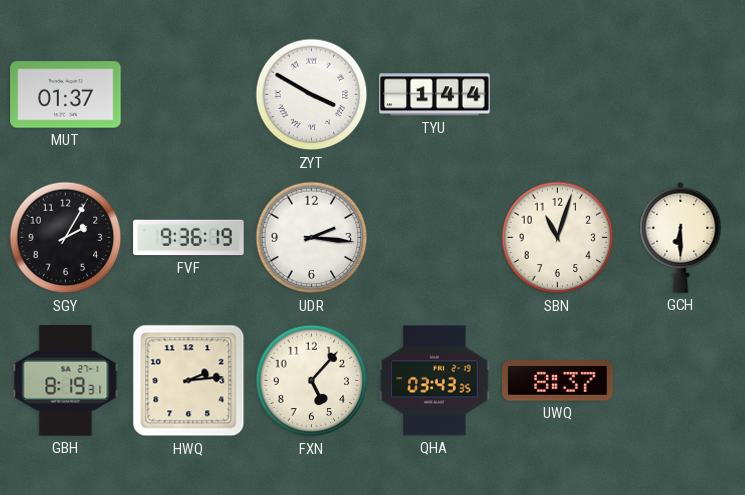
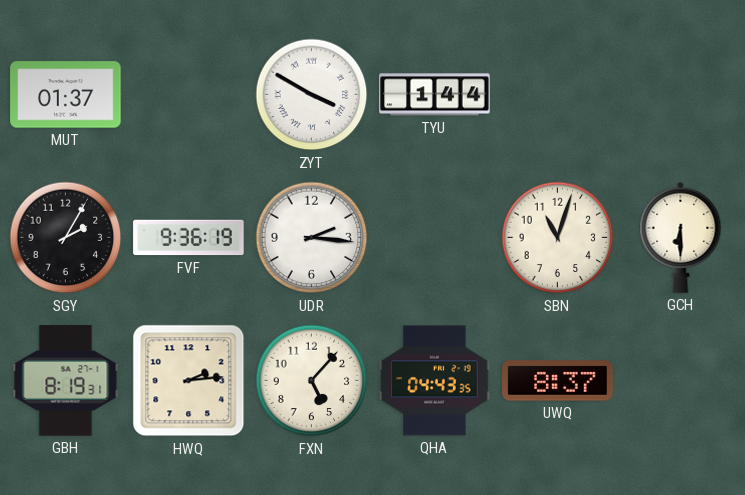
QHA: 03:43 -> 04:43 (435, 381)
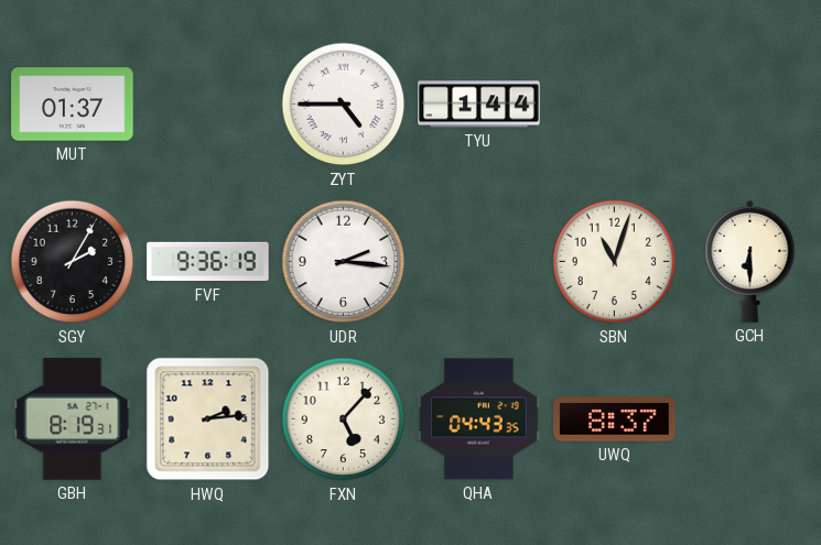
ZYT: 3:50 -> 4:45 (344, 105)
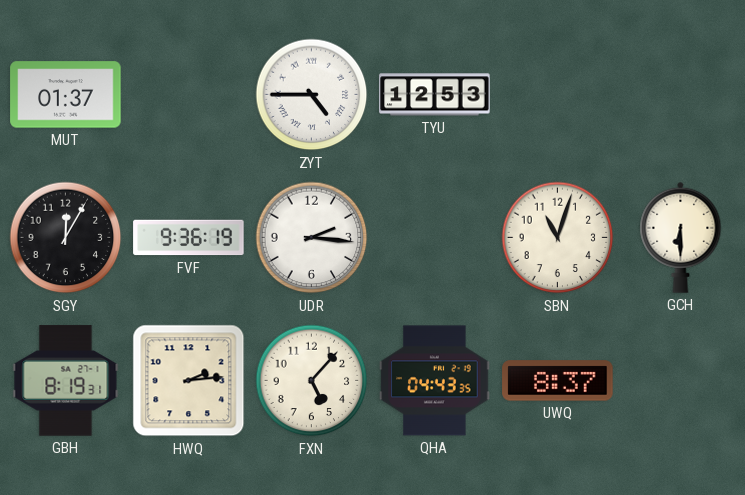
TYU: 1:44 -> 12:53 (435, 95)
SGY: 2:05 -> 12:05 (66, 238)
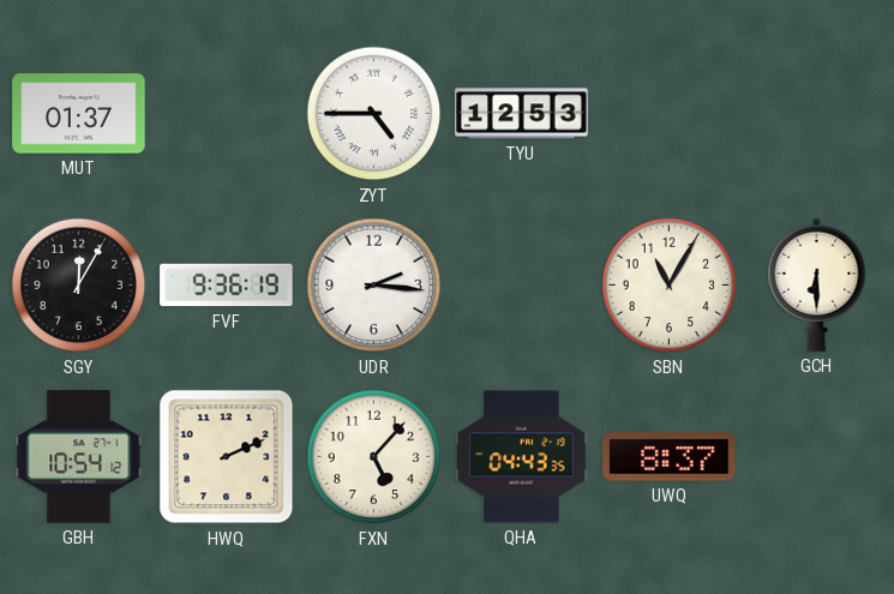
SBN: 11:03 -> 11:05 (670, 286)
GBH: 8:19 -> 10:54 (79, 457)
HWQ: 2:14 -> 2:11 (227, 457)
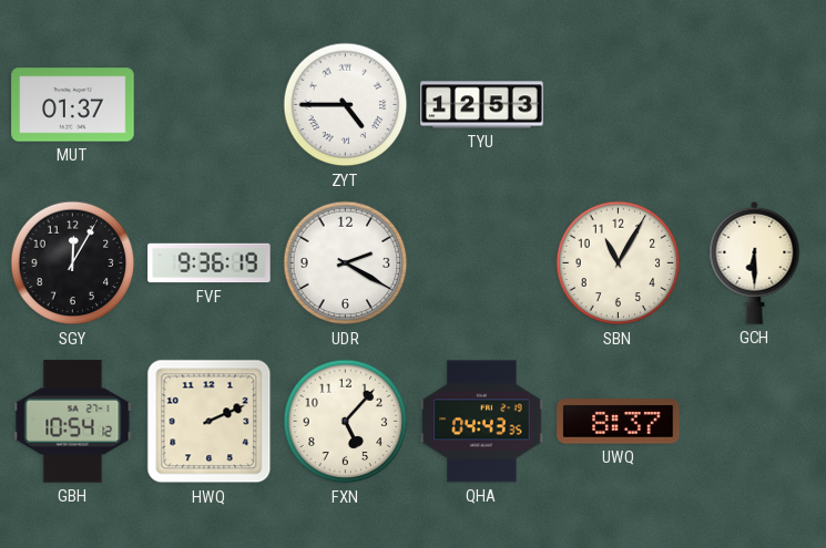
UDR: 2:16 -> 2:20 (346, 263)
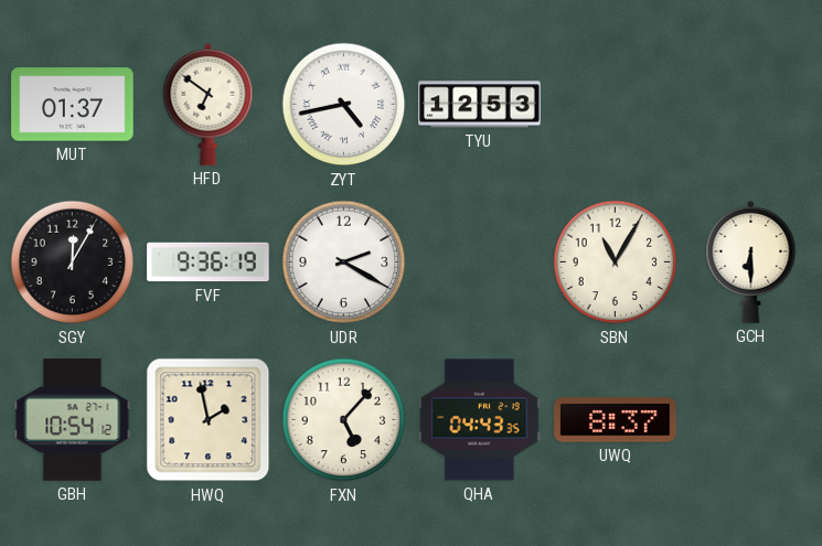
HFD: none -> 6:51 (209, 104)
ZYT: 4:45 -> 4:43 (344, 105)
HWQ: 2:11 -> 1:58 (209, 420)
